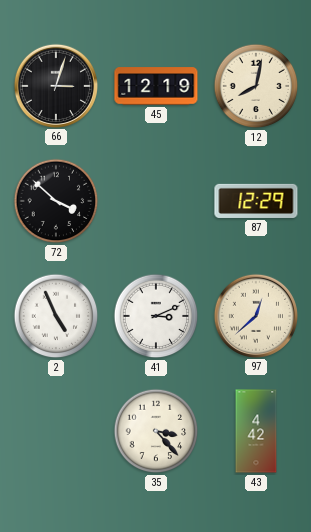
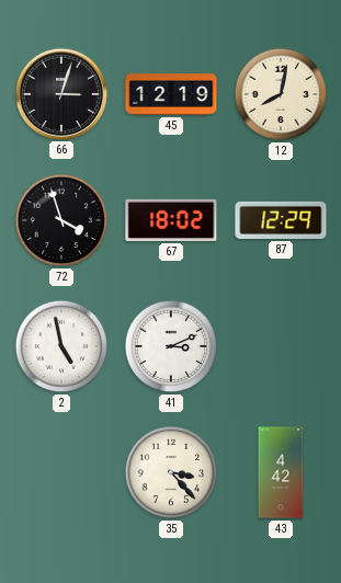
72: 3:52 -> 3:57 (61, 220)
67: none -> 18:02 (171, 220)
2: 4:56 -> 4:58 (61, 346)
97: 12:38 -> none (255, 315)
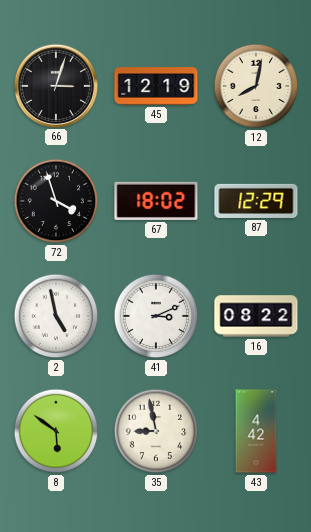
16: none -> 08:22 (256, 316)
8: none -> 5:51 (56, 431)
35: 3:23 -> 8:58 (156, 431)
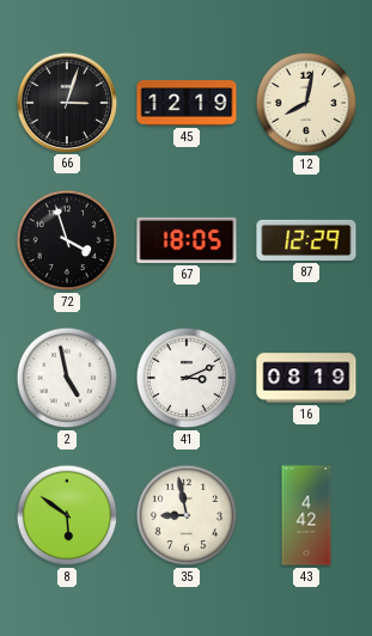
67: 18:02 -> 18:05 (187, 240)
16: 08:22 -> 08:19 (306, 378)
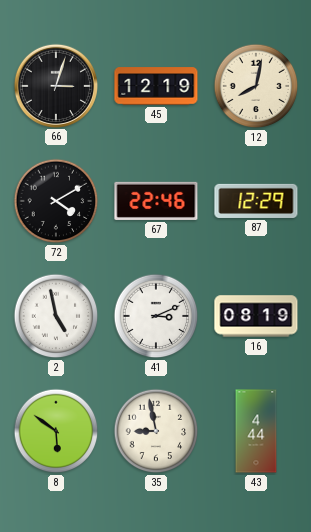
72: 3:57 -> 4:10 (56, 201)
67: 18:05 -> 22:46 (156, 201)
43: 4:42 -> 4:44 (256, 431)
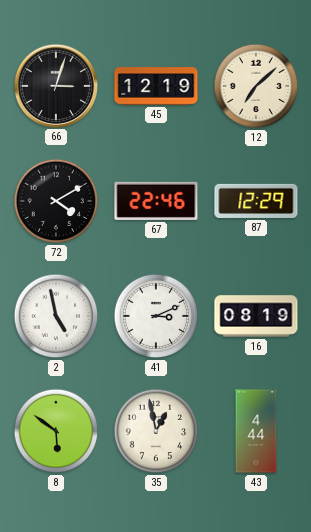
12: 8:02 -> 7:08 (256, 86)
35: 8:58 -> 12:58 (156, 431)
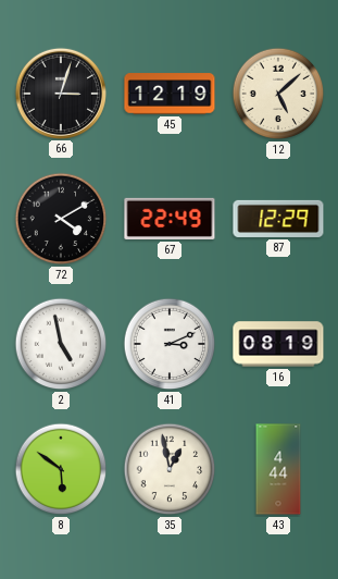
12: 7:08 -> 5:08 (278, 94)
67: 22:46 -> 22:49 (170, 219)
